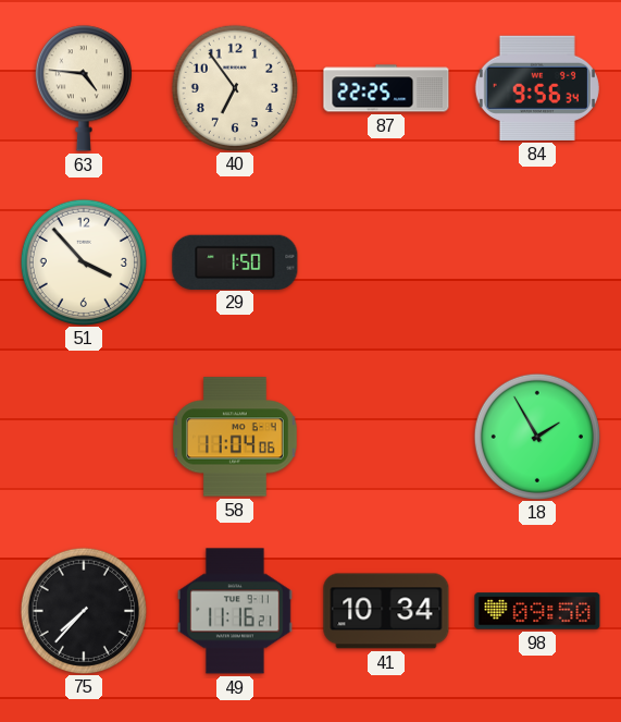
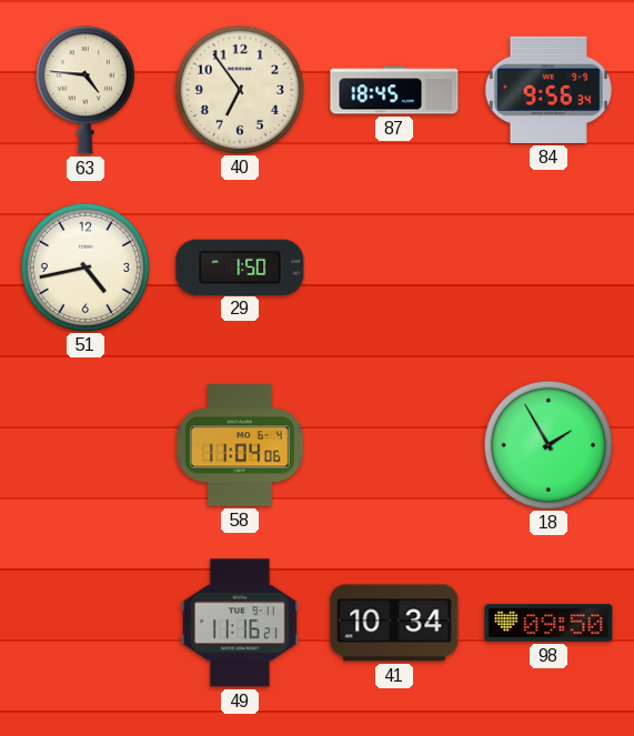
87: 22:25 -> 18:45 (394, 90)
51: 3:53 -> 4:43 (84, 266)
75: 7:37 -> none (83, 610)
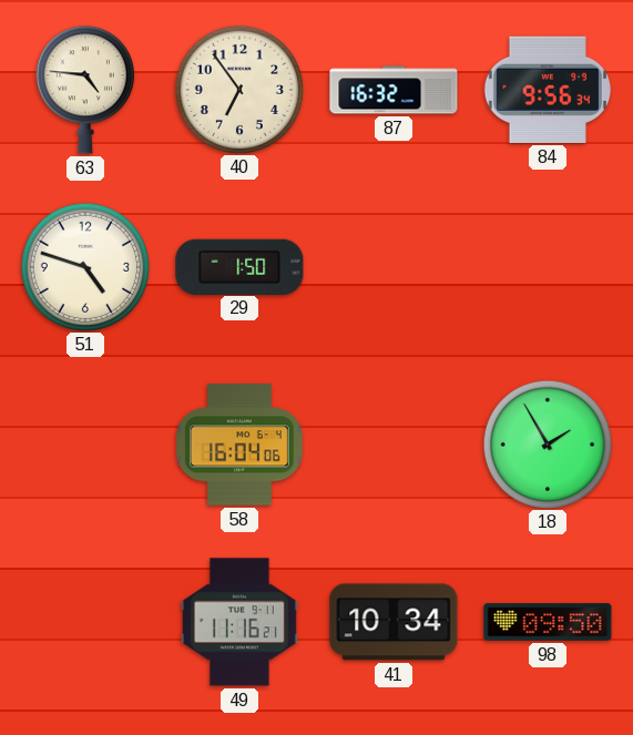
87: 18:45 -> 16:32 (394, 90)
51: 4:43 -> 4:48 (84, 266)
58: 11:04 -> 16:04 (241, 445)
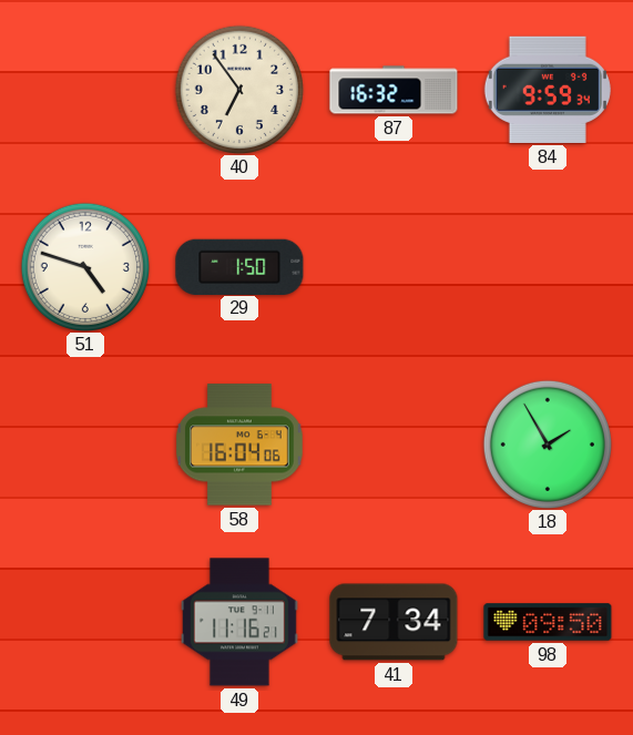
63: 4:46 -> none (85, 90)
84: 9:56 -> 9:59 (548, 90)
41: 10:34 -> 7:34 (394, 622)
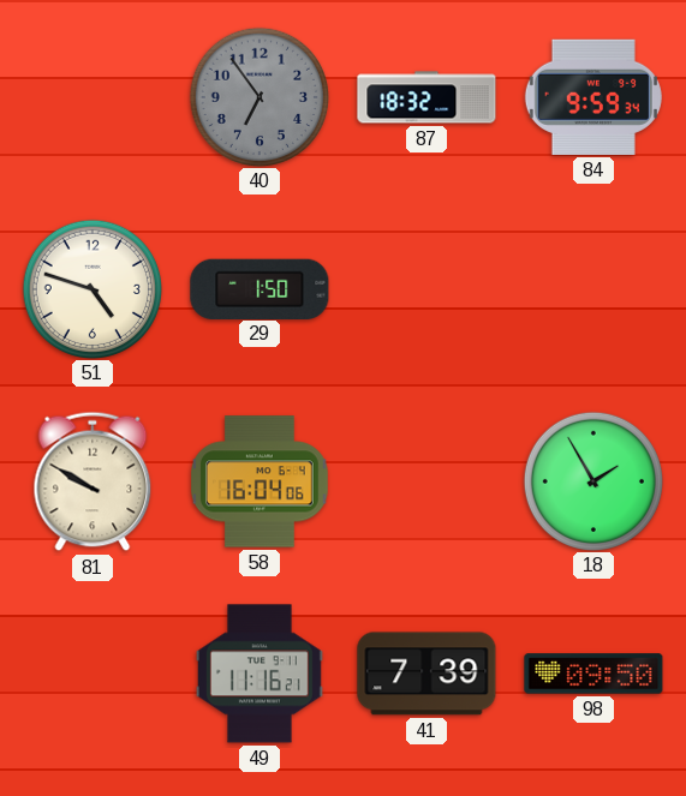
40 dial: cream -> grey (258, 96)
87: 16:32 -> 18:32 (426, 97)
81: none -> 9:50 (93, 481)
41: 7:34 -> 7:39 (426, 674)
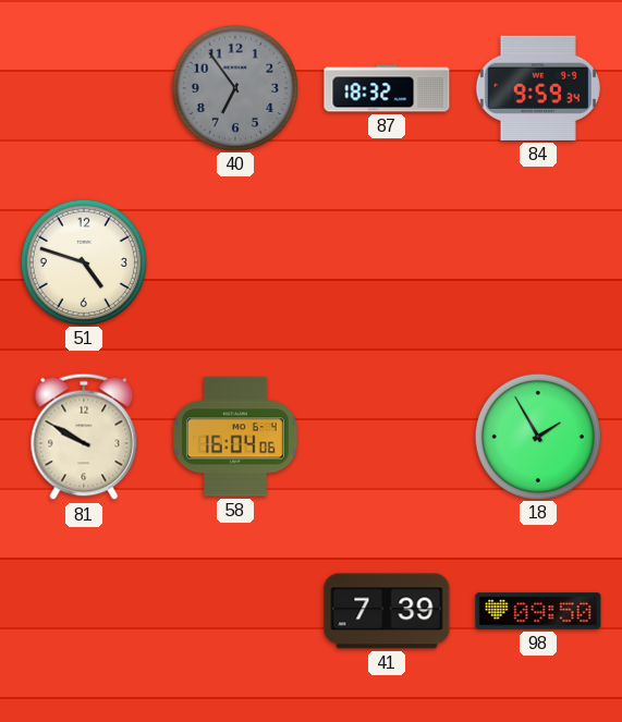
29: 1:50 -> none (260, 288)
49: 11:16 -> none (260, 674)
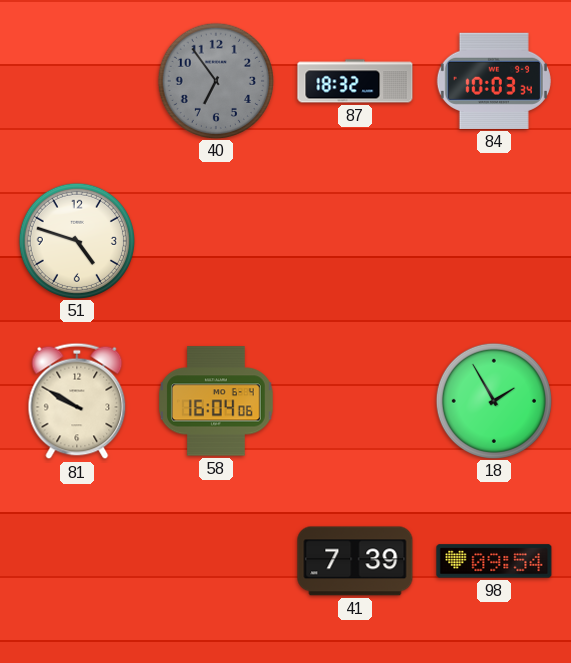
84: 9:59 -> 10:03 (494, 81)
98: 09:50 -> 09:54 (494, 561)
